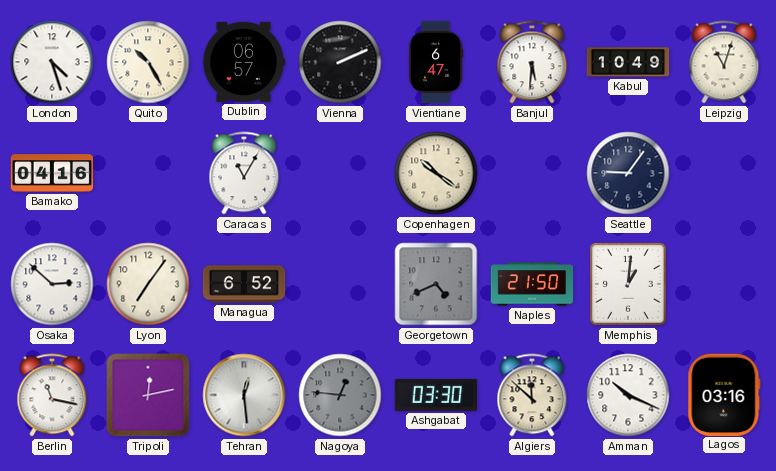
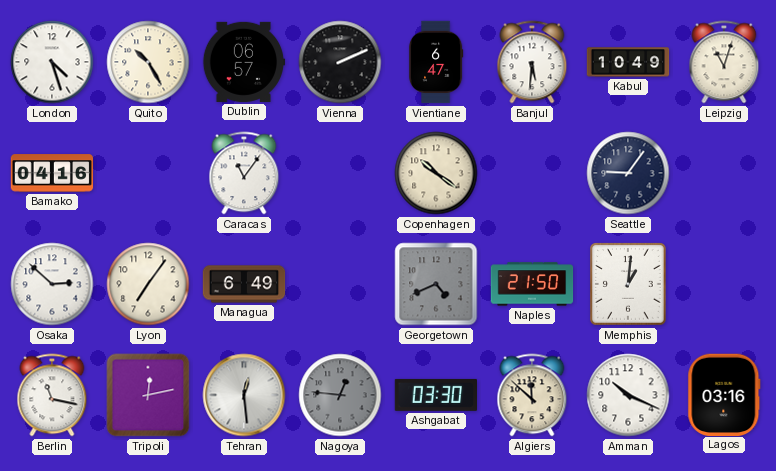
Caracas: 11:05 -> 11:06 (244, 173)
Managua: 6:52 -> 6:49 (244, 284)
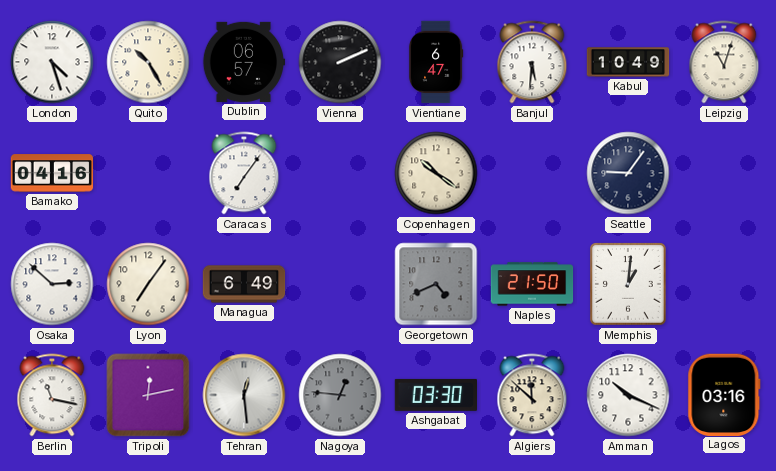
Caracas: 11:06 -> 7:06 (244, 173)
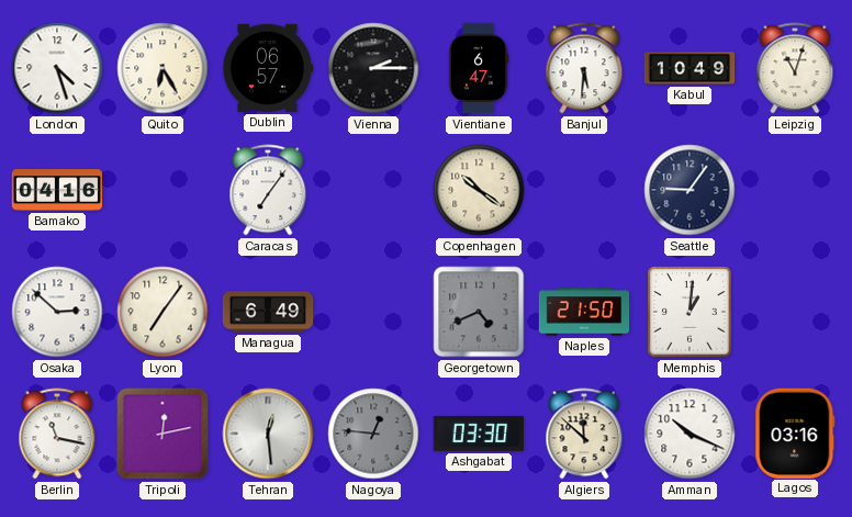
Quito: 10:25 -> 6:25 (162, 68)
Vienna: 2:11 -> 2:15 (373, 68)
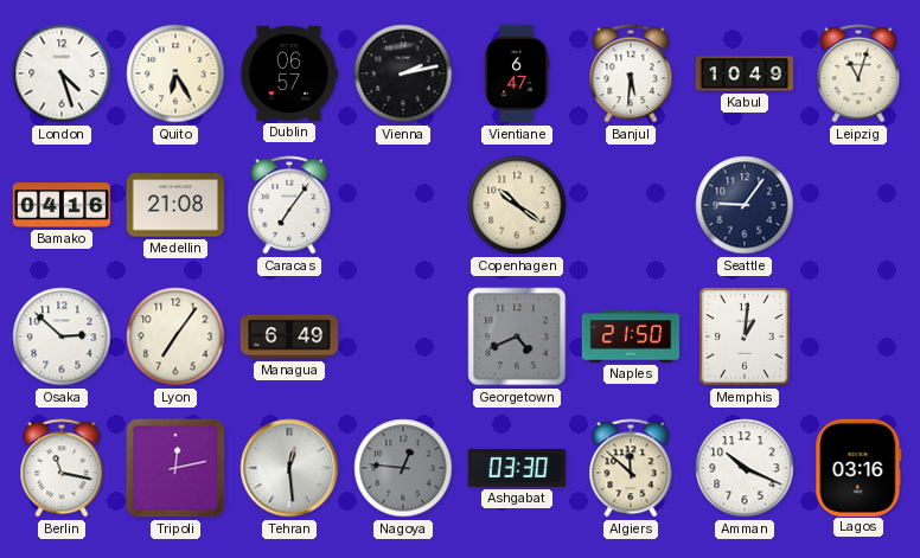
Vienna: 2:15 -> 2:13 (403, 73)
Medellin: none -> 21:08 (175, 205)
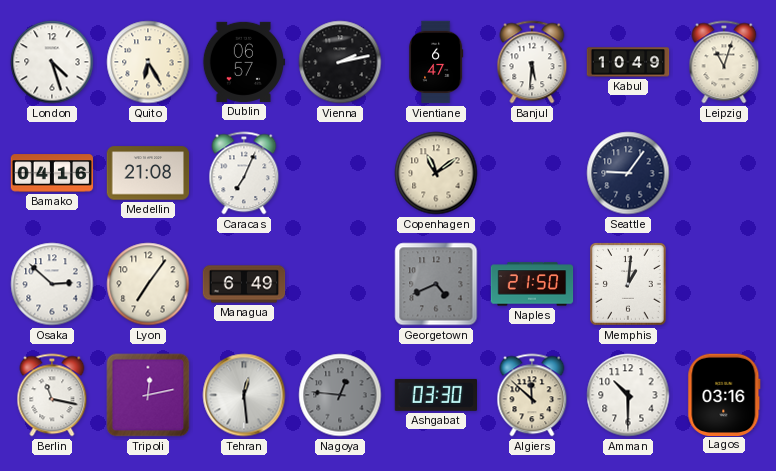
Caracas: 7:06 -> 7:04 (244, 173)
Copenhagen: 10:21 -> 11:09 (436, 173)
Amman: 10:19 -> 10:30 (628, 395)
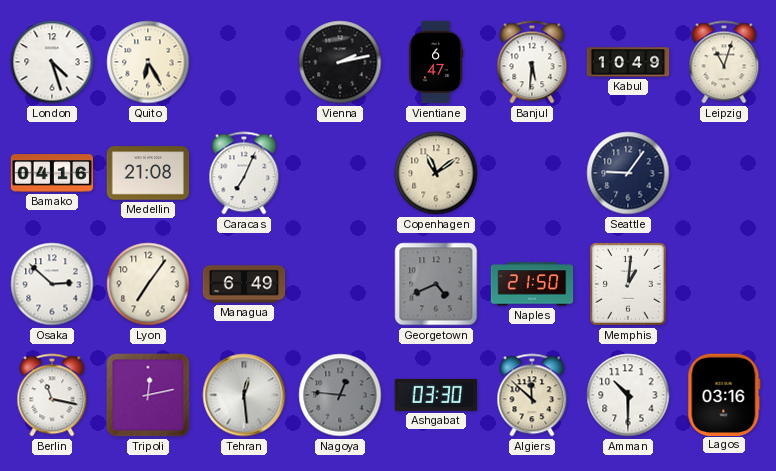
Dublin: 06:57 -> none (244, 62)
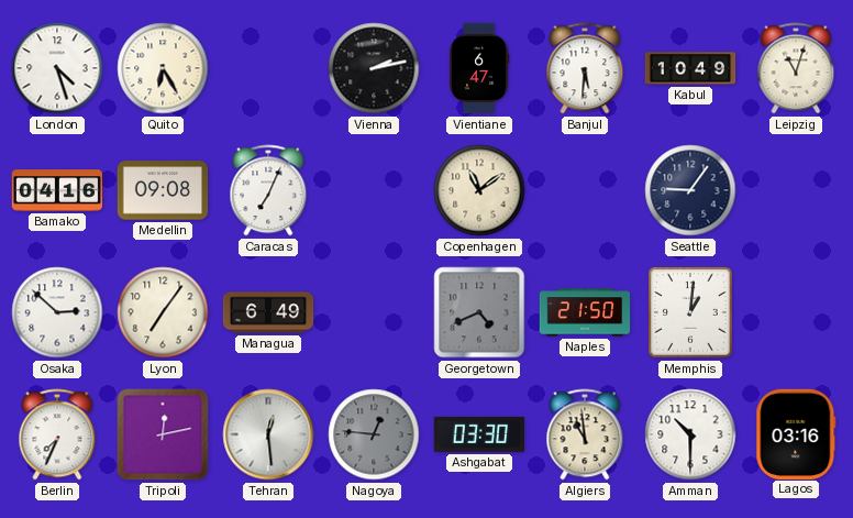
Medellin: 21:08 -> 09:08 (163, 190)
Berlin: 11:17 -> 7:34 (57, 434)
Algiers: 11:52 -> 10:59 (585, 434)
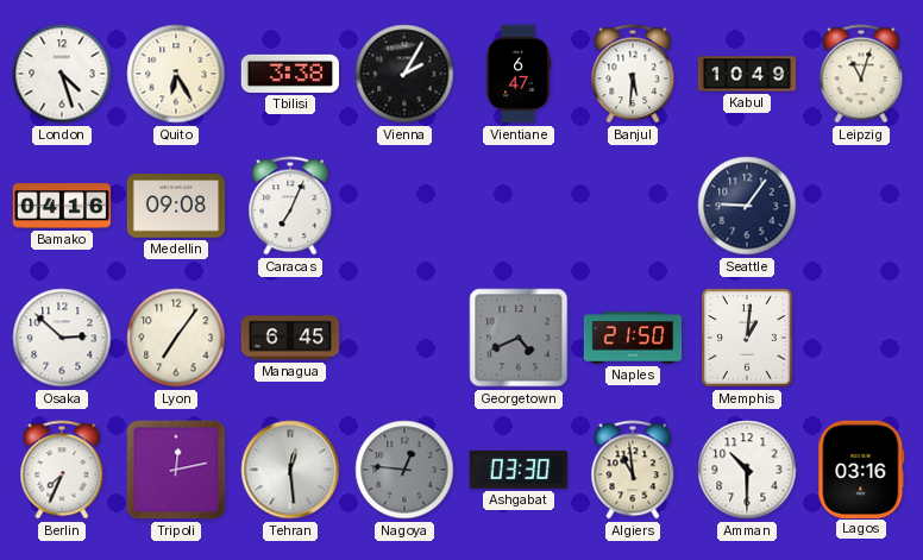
Tbilisi: none -> 3:38 (289, 74)
Vienna: 2:13 -> 2:05 (404, 74)
Copenhagen: 11:09 -> none (479, 190)
Managua: 6:49 -> 6:45 (290, 338)
